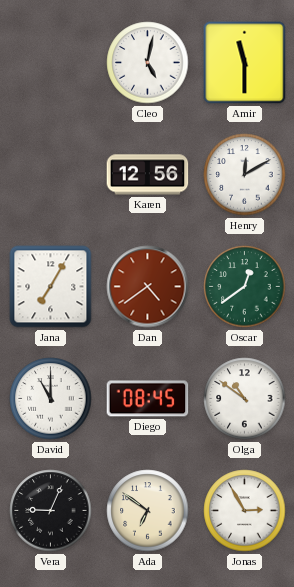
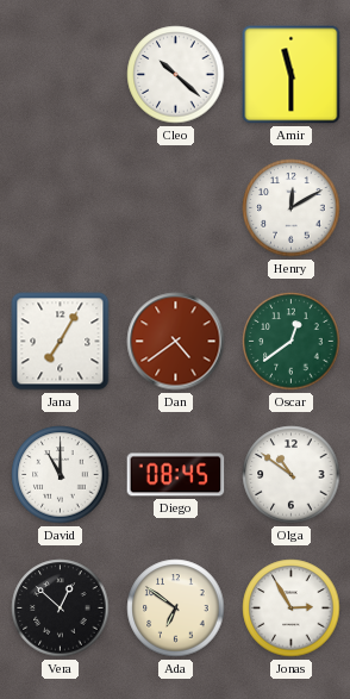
Cleo: 5:02 -> 10:22 (176, 75)
Karen: 12:56 -> none (148, 175)
Vera: 9:04 -> 12:52 (61, 608)
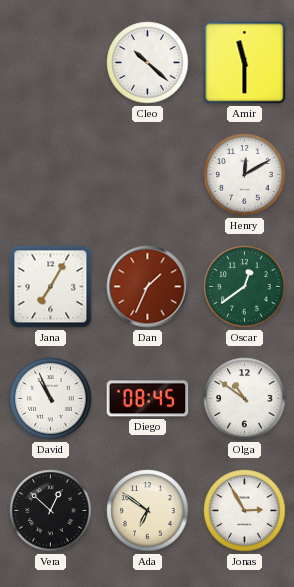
Dan: 4:39 -> 1:34 (148, 287)
David: 11:00 -> 10:56 (51, 399)
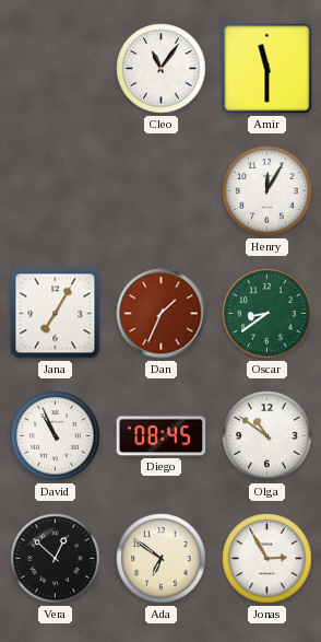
Cleo: 10:22 -> 11:06 (162, 69)
Henry: 12:10 -> 12:05 (267, 191)
Oscar: 12:39 -> 8:39 (267, 314)
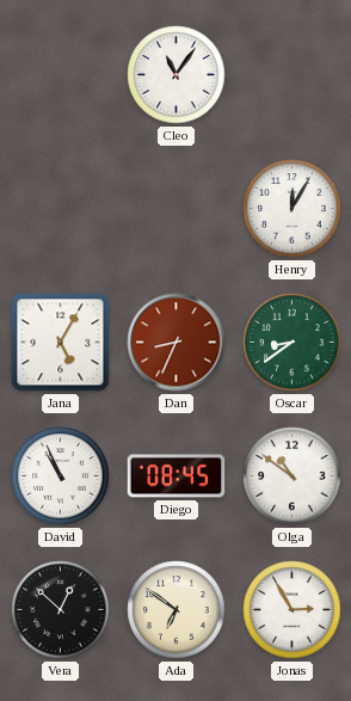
Amir: 11:30 -> none (267, 69)
Jana: 7:05 -> 5:05 (61, 343)
Dan: 1:34 -> 8:34 (177, 343)
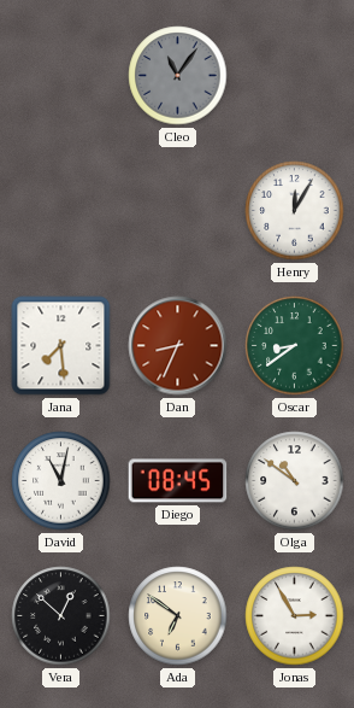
Cleo dial: white -> grey (178, 76)
Jana: 5:05 -> 7:29 (61, 346)
David: 10:56 -> 11:02 (61, 481)
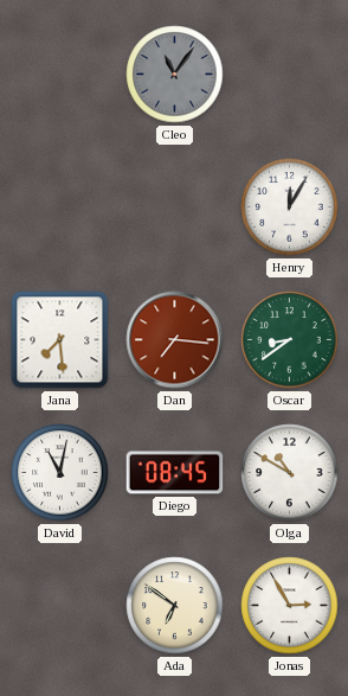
Dan: 8:34 -> 7:16 (175, 340)
Olga: 10:51 -> 10:50 (290, 473)
Vera: 12:52 -> none (61, 616)
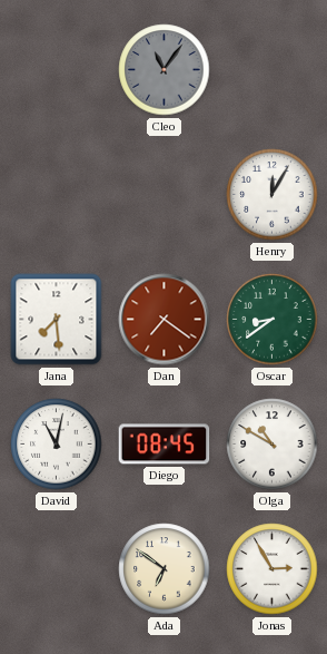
Dan: 7:16 -> 7:21 (165, 320)
